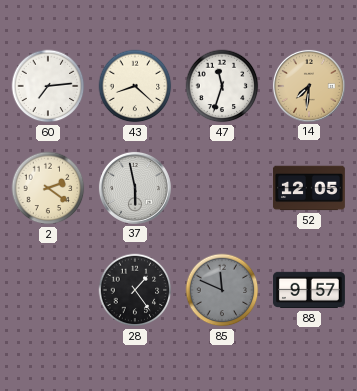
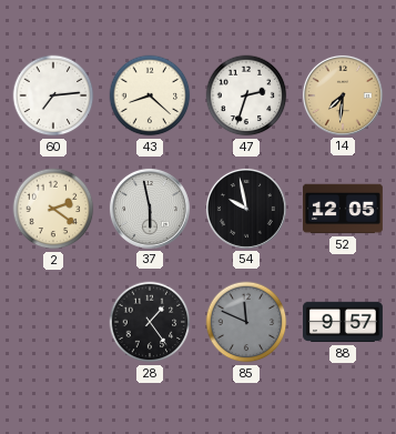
47: 11:33 -> 2:33 (246, 95)
54: none -> 9:58 (246, 209)
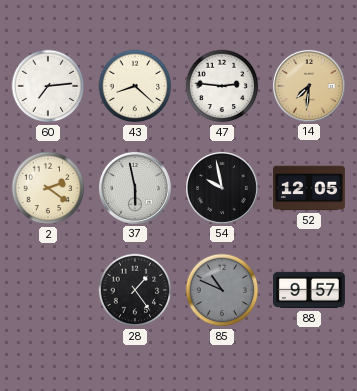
47: 2:33 -> 2:46 (222, 86)
85: 11:49 -> 10:49 (222, 290)
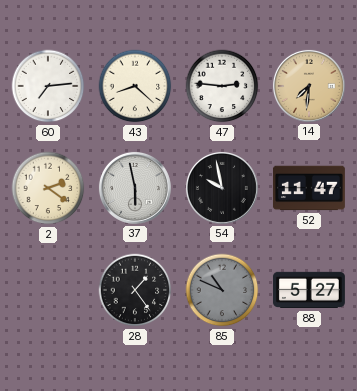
52: 12:05 -> 11:47 (309, 188)
88: 9:57 -> 5:27 (309, 290)
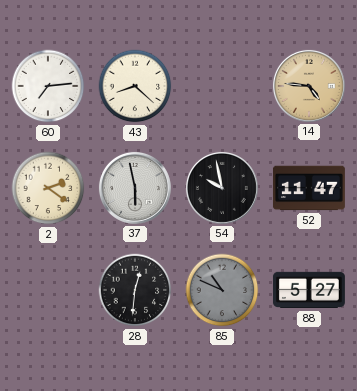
47: 2:46 -> none (222, 86)
14: 7:31 -> 4:46 (309, 86)
28: 1:24 -> 12:31 (135, 290)
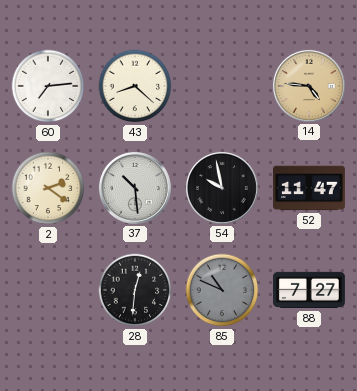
37: 5:58 -> 10:29 (135, 188)
88: 5:27 -> 7:27 (309, 290)
